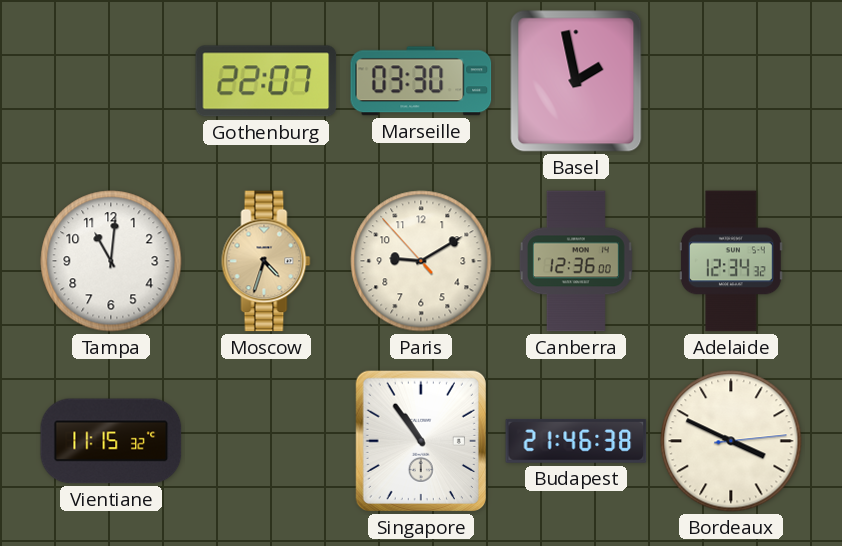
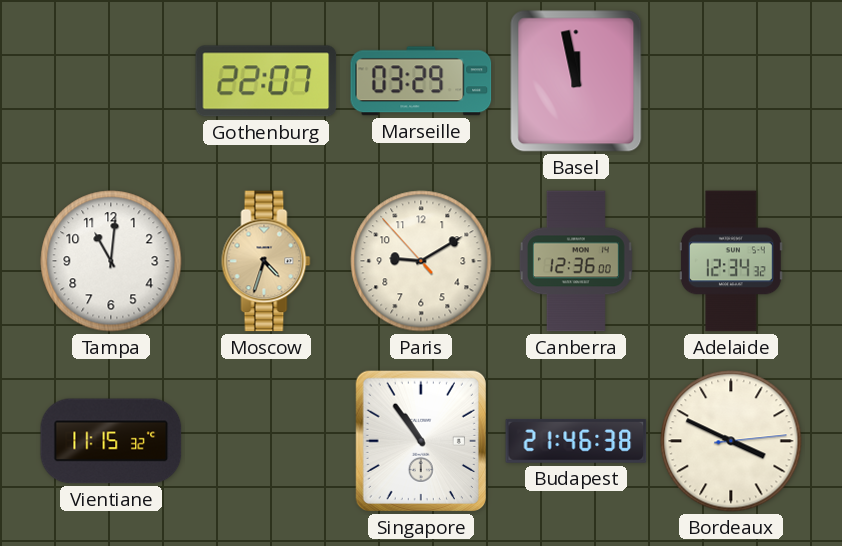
Marseille: 03:30 -> 03:29 (421, 81)
Basel: 1:58 -> 11:58 (576, 81)
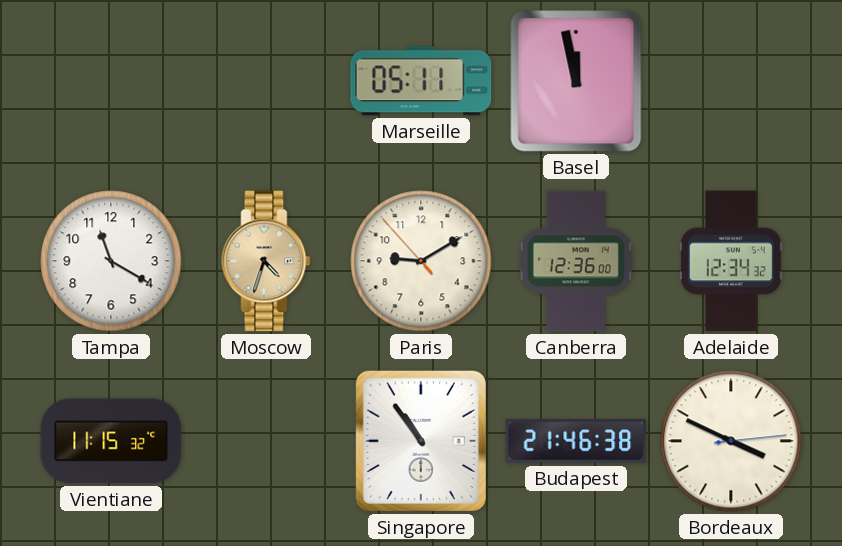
Gothenburg: 22:07 -> none (266, 81)
Marseille: 03:29 -> 05:11 (421, 81)
Tampa: 11:01 -> 11:20 (111, 261)
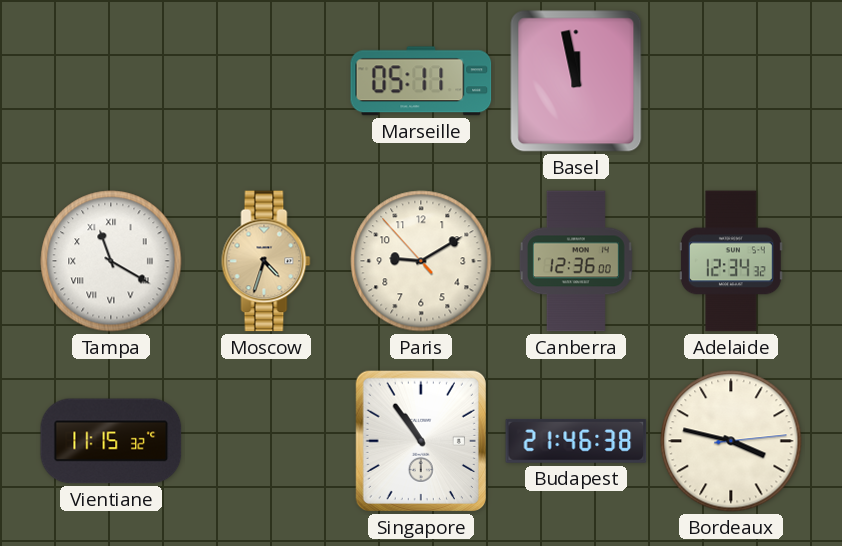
Tampa numerals: Arabic -> Roman (111, 261)
Bordeaux: 3:49 -> 3:47 (731, 441)
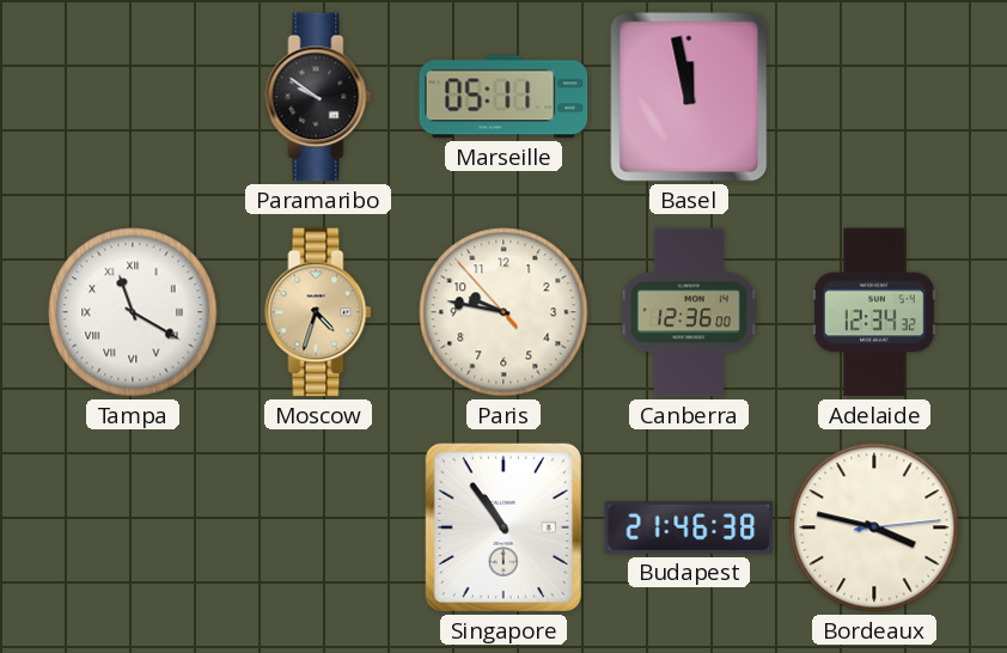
Paramaribo: none -> 9:51 (318, 97)
Paris: 9:09 -> 9:46 (504, 312)
Vientiane: 11:15 -> none (111, 441)
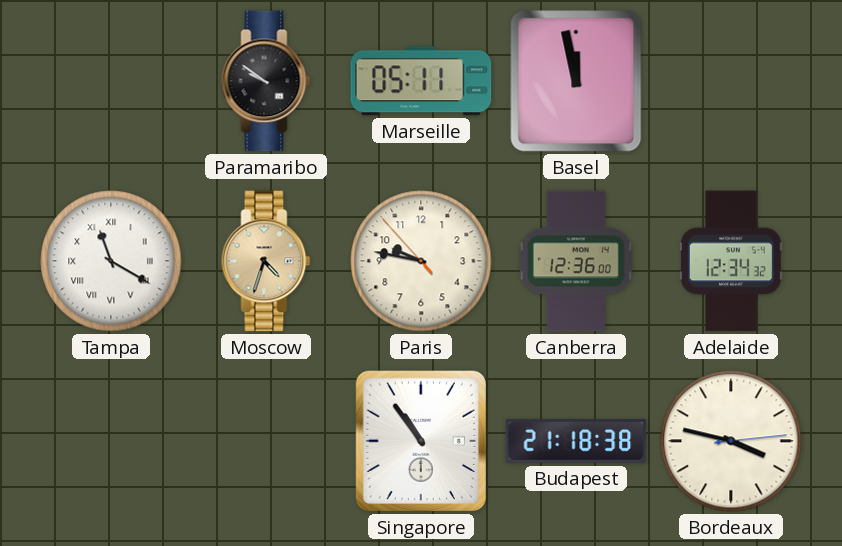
Budapest: 21:46 -> 21:18 (576, 441)
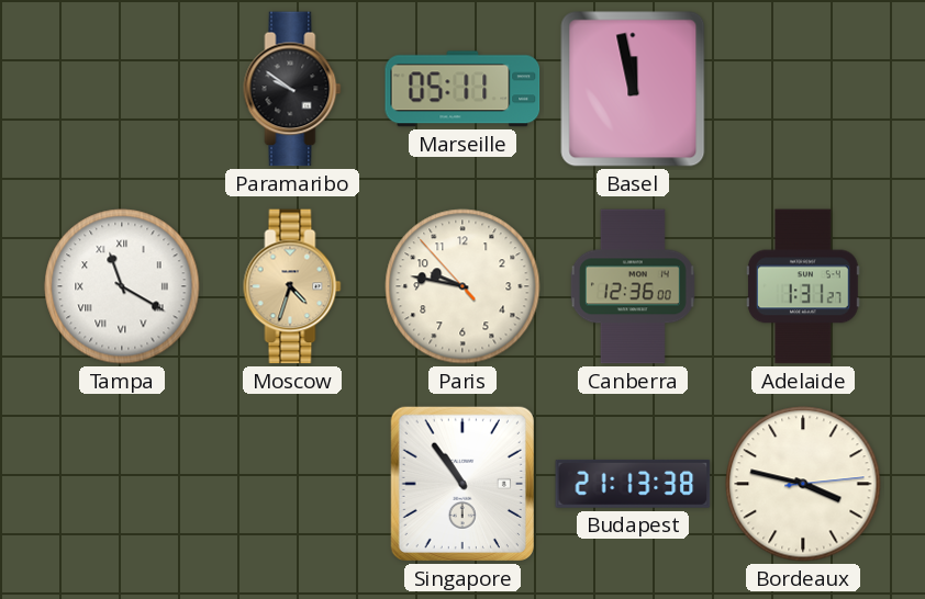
Adelaide: 12:34 -> 1:31 (803, 286)
Budapest: 21:18 -> 21:13 (633, 484)
